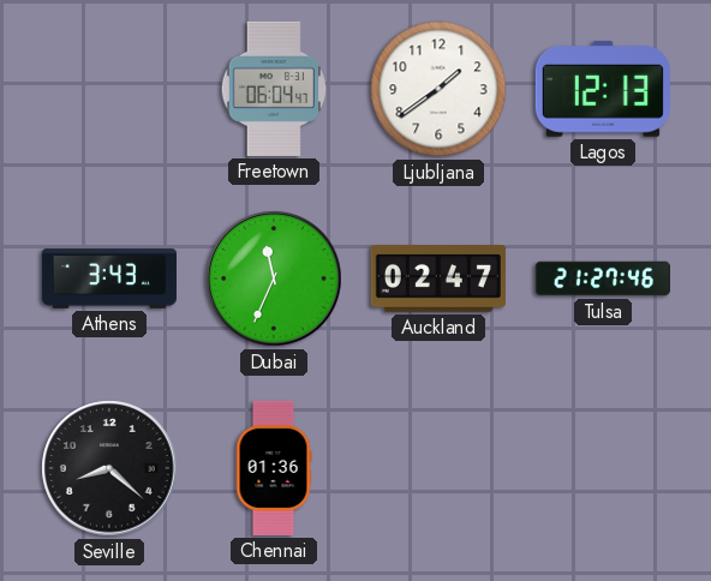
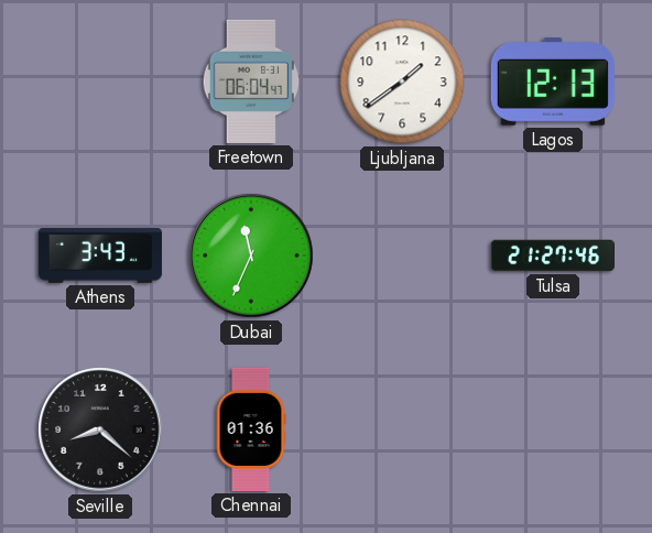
Auckland: 02:47 -> none (438, 278)
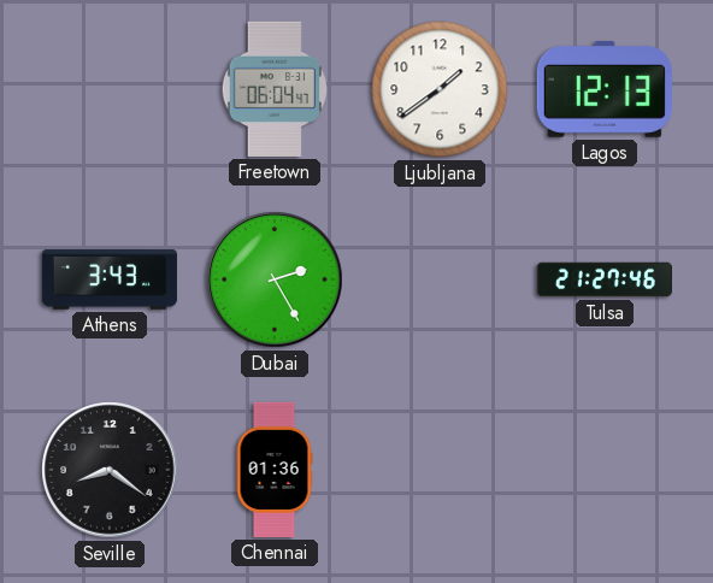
Dubai: 11:34 -> 2:25 (275, 279)
Seville: 8:22 -> 8:21 (110, 470)
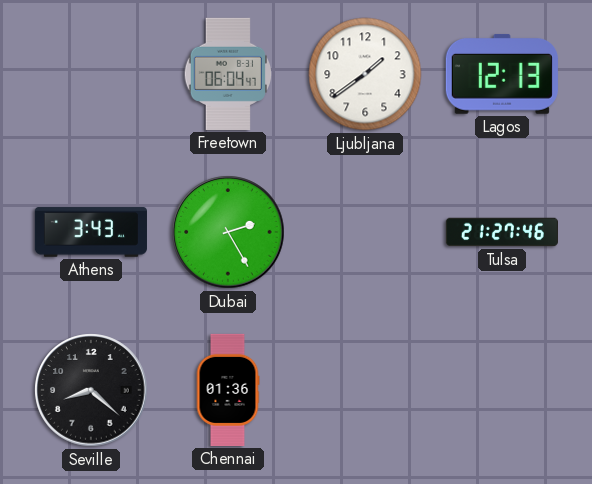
Seville: 8:21 -> 8:22 (91, 390)
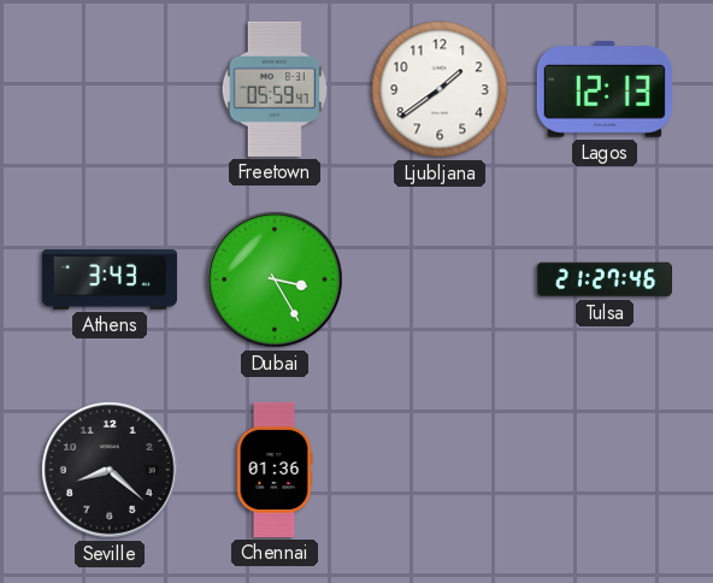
Freetown: 06:04 -> 05:59 (273, 89)
Dubai: 2:25 -> 3:25 (275, 279)
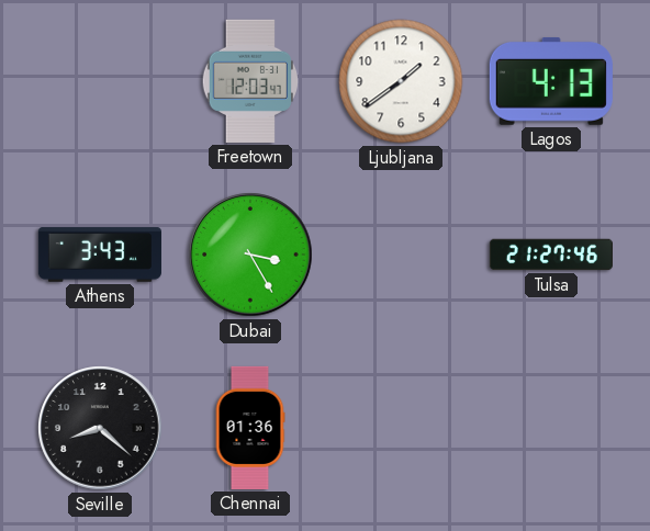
Freetown: 05:59 -> 12:03 (249, 81)
Lagos: 12:13 -> 4:13 (551, 81)
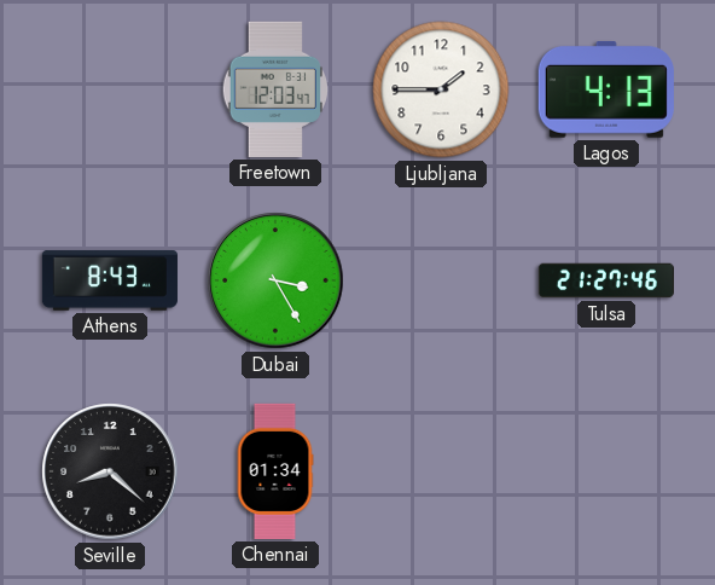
Ljubljana: 1:39 -> 1:45 (441, 89)
Athens: 3:43 -> 8:43 (110, 280)
Chennai: 01:36 -> 01:34 (275, 471)
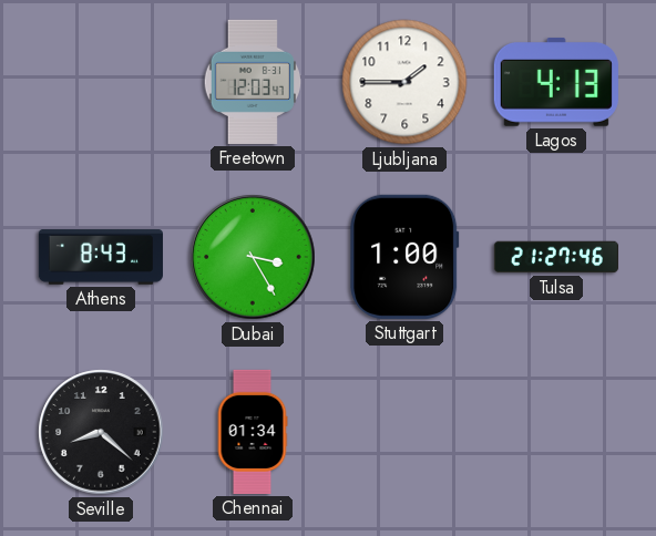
Stuttgart: none -> 1:00 (404, 257)
